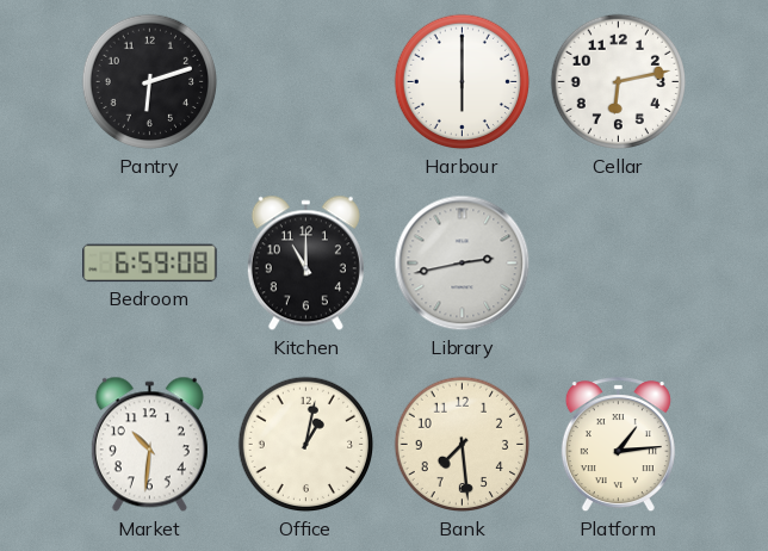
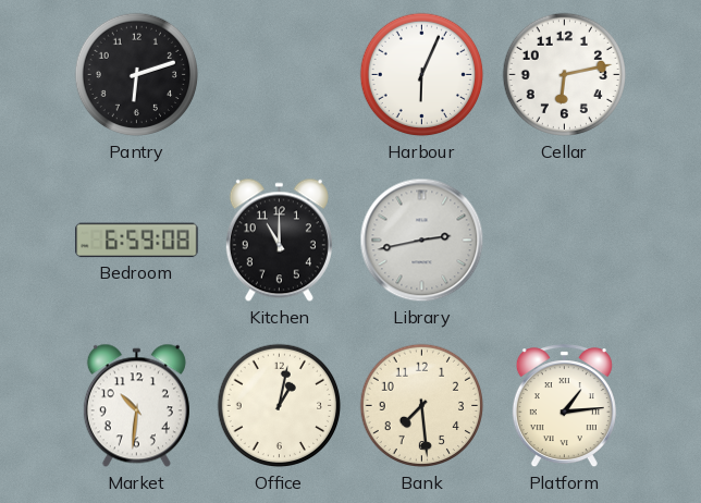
Harbour: 6:00 -> 6:04 (422, 75)
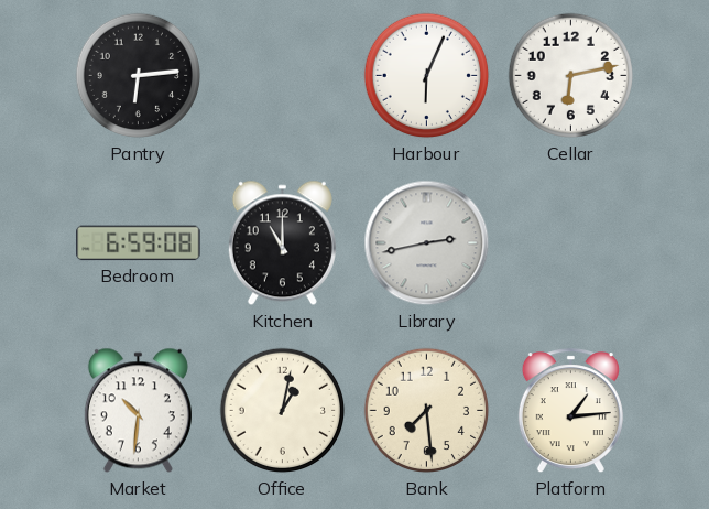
Pantry: 6:12 -> 6:14 (139, 76)
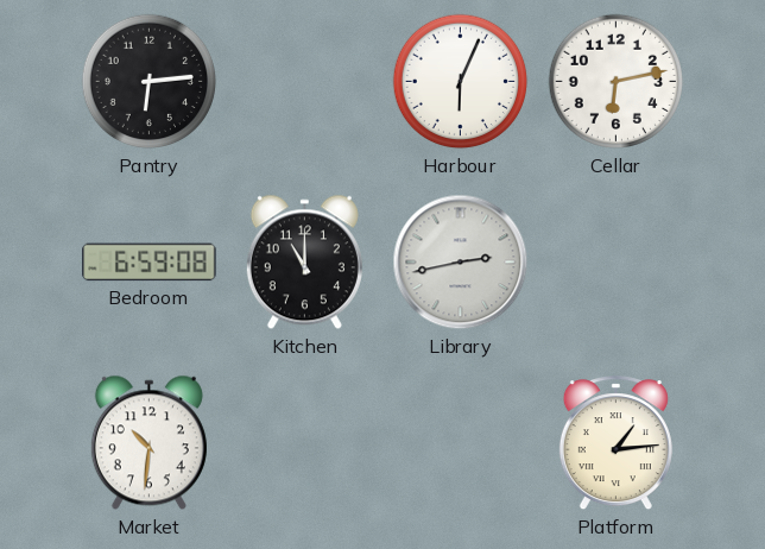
Office: 1:02 -> none (283, 411)
Bank: 7:29 -> none (427, 411)
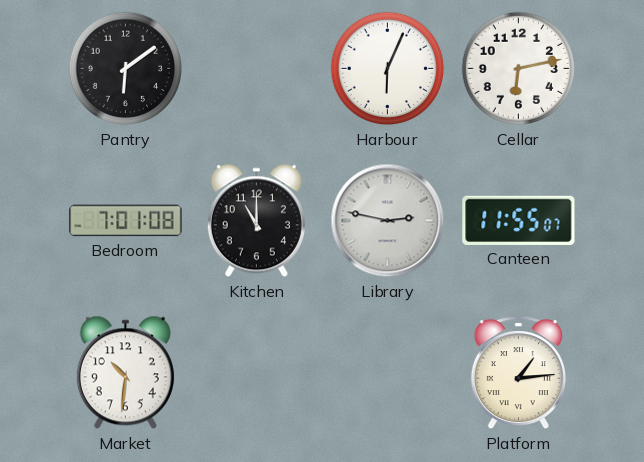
Pantry: 6:14 -> 6:09 (126, 69)
Bedroom: 6:59 -> 7:01 (126, 221)
Library: 2:43 -> 2:47 (388, 221)
Canteen: none -> 11:55 (519, 220)
